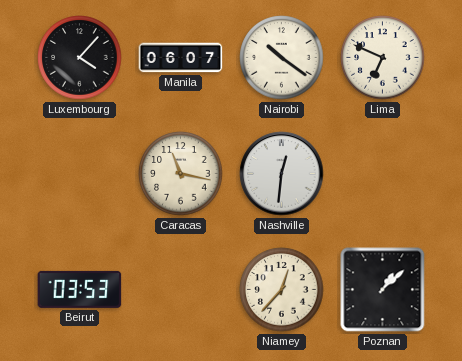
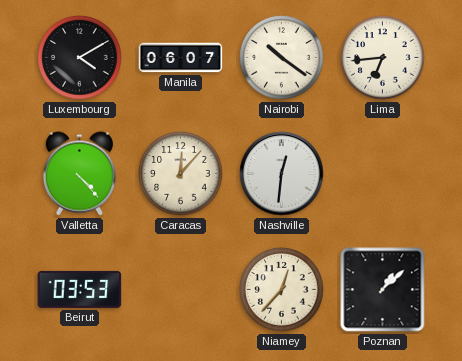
Luxembourg: 4:07 -> 4:10 (80, 58)
Lima: 6:49 -> 6:44 (383, 58)
Valletta: none -> 4:23 (79, 174)
Caracas: 11:17 -> 12:07 (181, 174)
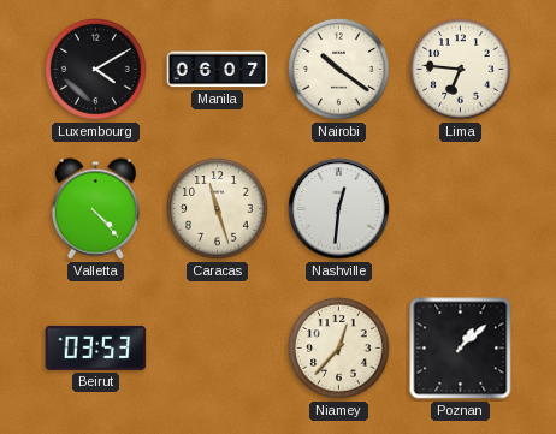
Lima: 6:44 -> 6:46 (461, 70)
Caracas: 12:07 -> 11:27 (218, 209)
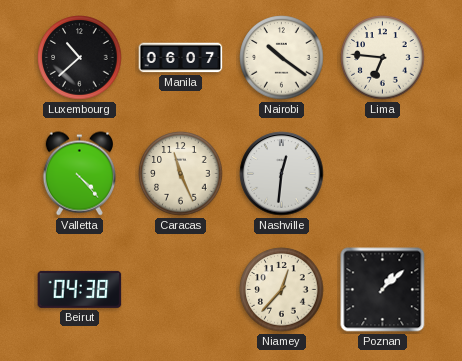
Luxembourg: 4:10 -> 10:38 (80, 58)
Caracas: 11:27 -> 11:26 (181, 174)
Beirut: 03:53 -> 04:38 (80, 289)
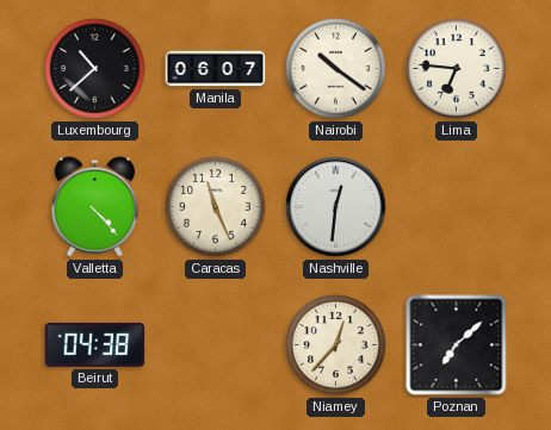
Poznan: 1:08 -> 7:08 (457, 345)
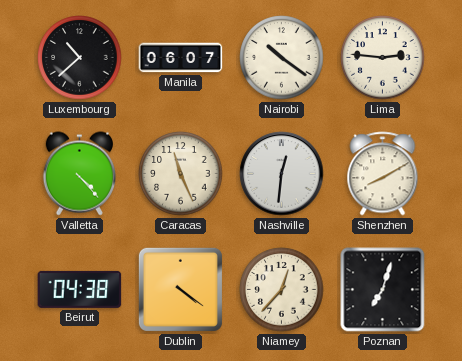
Lima: 6:46 -> 2:46 (383, 58)
Shenzhen: none -> 8:10 (383, 174)
Dublin: none -> 4:21 (180, 289)
Poznan: 7:08 -> 7:03 (383, 290)
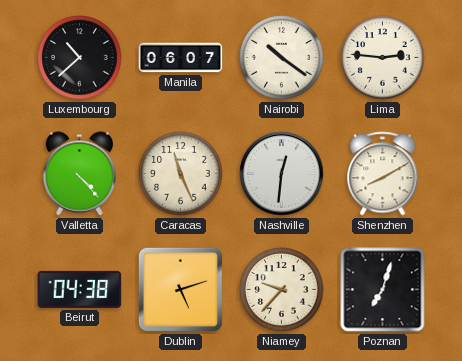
Dublin: 4:21 -> 5:12 (180, 289)
Niamey: 12:37 -> 9:37 (282, 290)
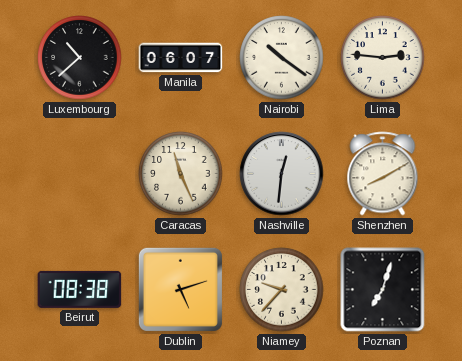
Valletta: 4:23 -> none (79, 174)
Beirut: 04:38 -> 08:38 (80, 289)
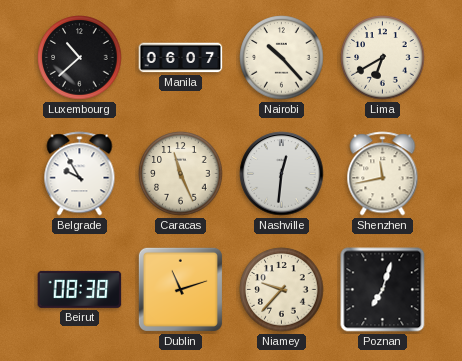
Nairobi: 10:21 -> 10:23 (282, 58)
Lima: 2:46 -> 6:40 (383, 58)
Belgrade: none -> 9:55 (80, 174)
Shenzhen: 8:10 -> 11:43 (383, 174)
Dublin: 5:12 -> 11:12 (180, 289)
